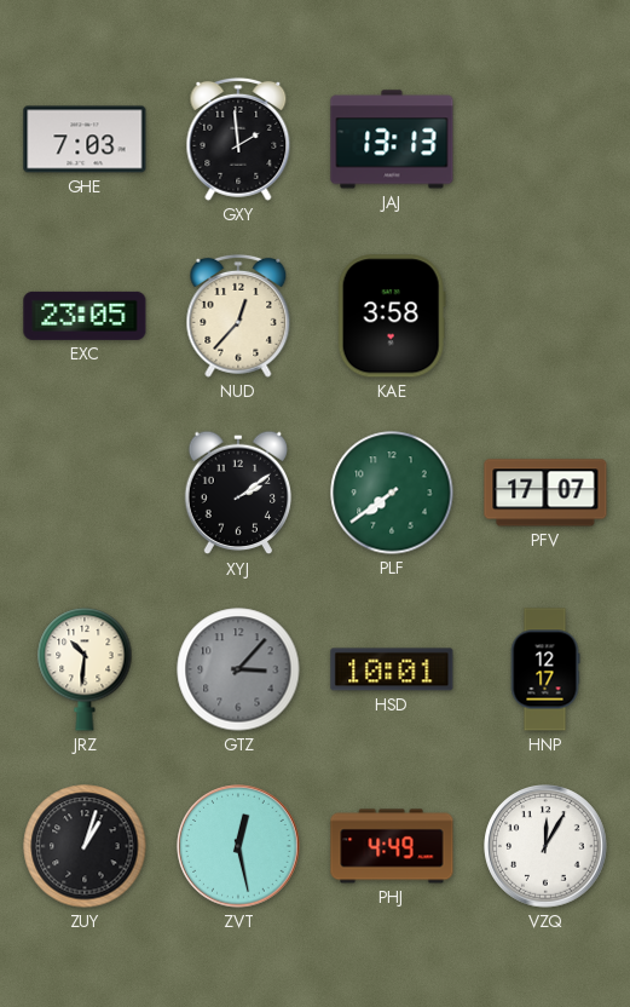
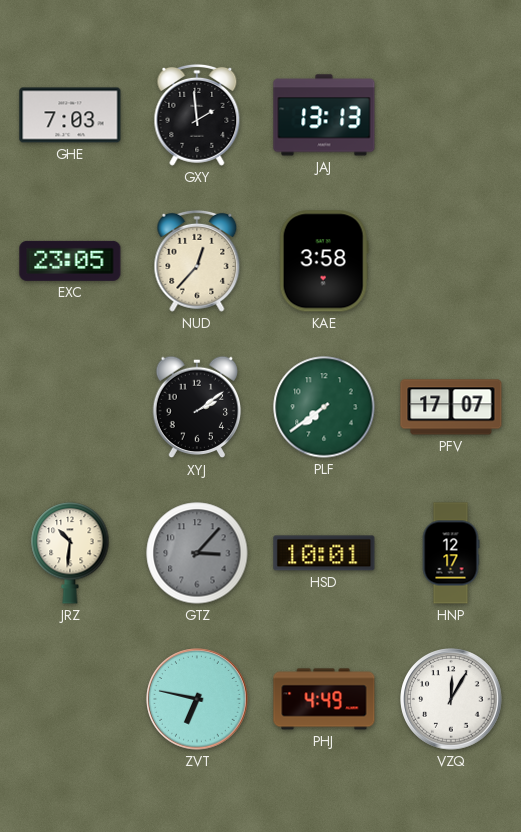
ZUY: 1:03 -> none (85, 846)
ZVT: 12:28 -> 6:47 (197, 699)
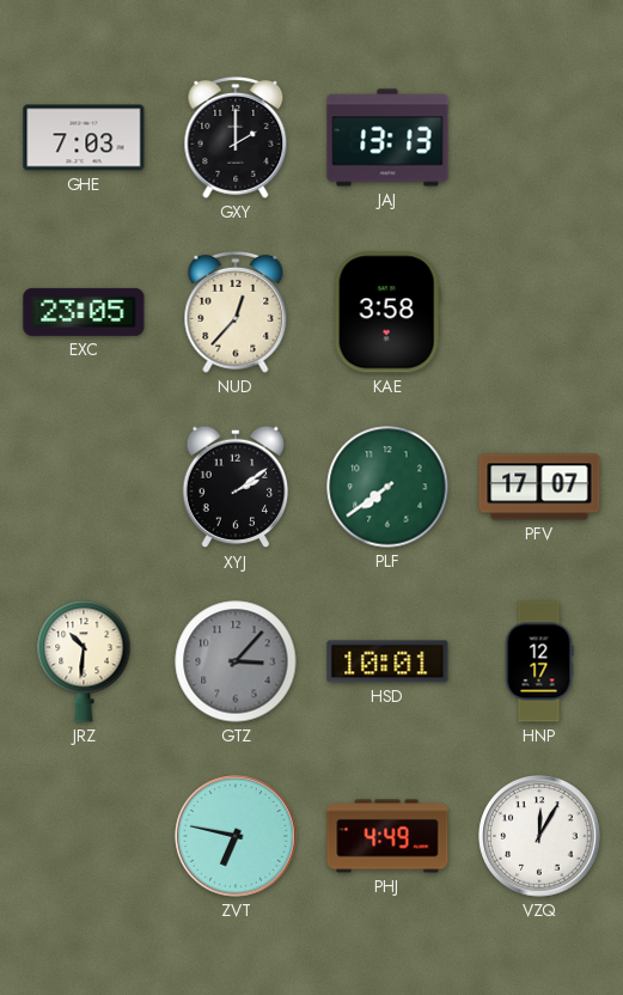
GXY: 1:59 -> 2:00 (236, 138)
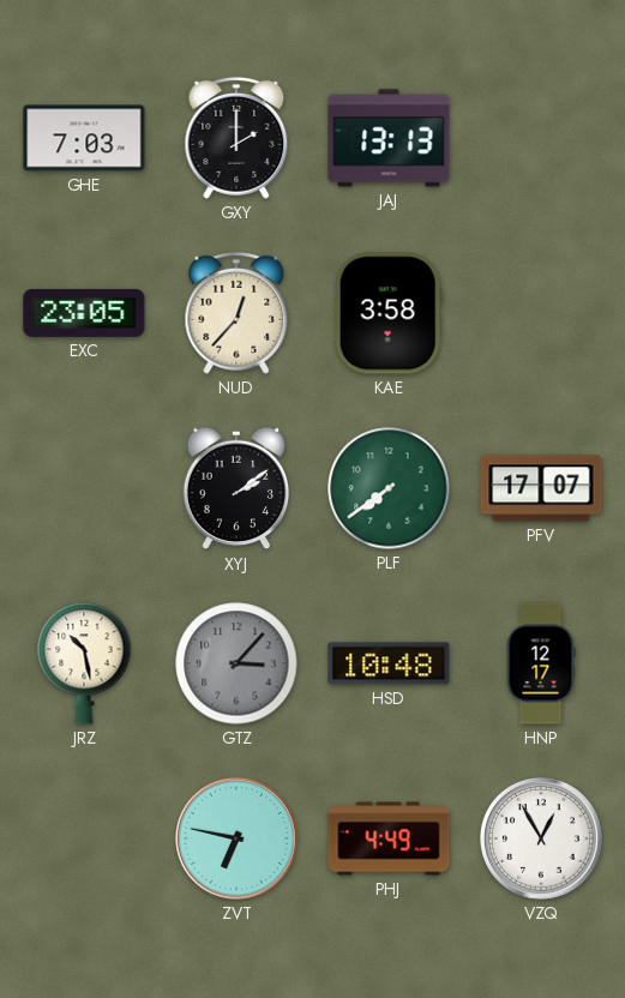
JRZ: 10:31 -> 10:28 (84, 663)
HSD: 10:01 -> 10:48 (389, 663)
VZQ: 12:05 -> 12:55 (541, 838)
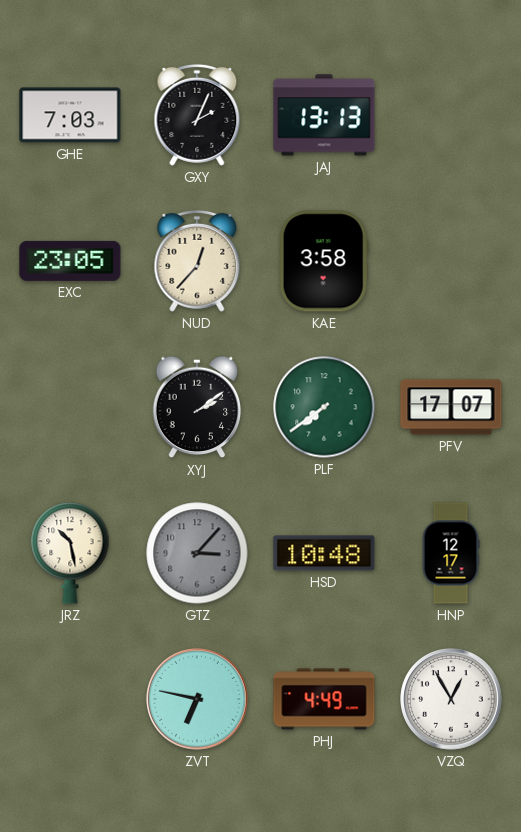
GXY: 2:00 -> 2:04 (197, 115)
